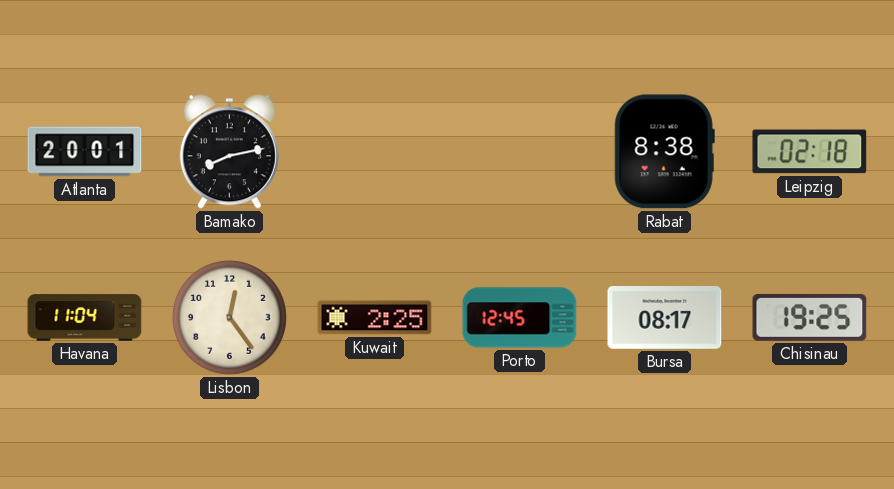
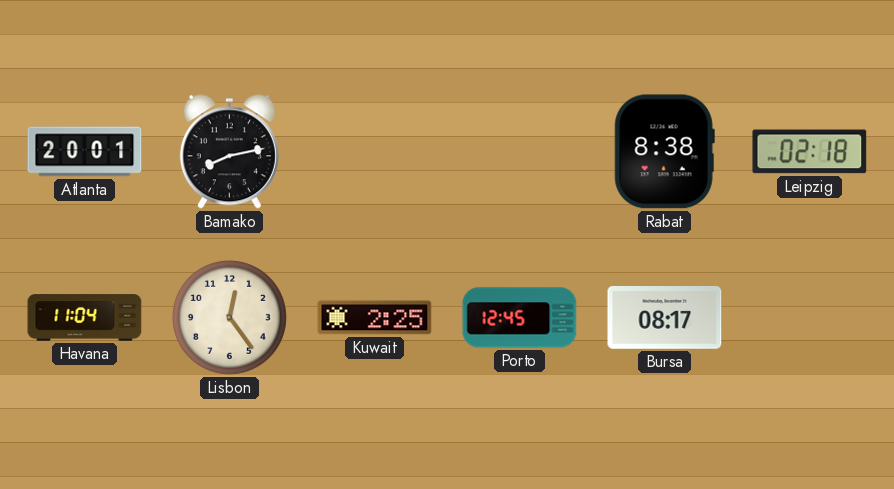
Chisinau: 19:25 -> none (810, 317)
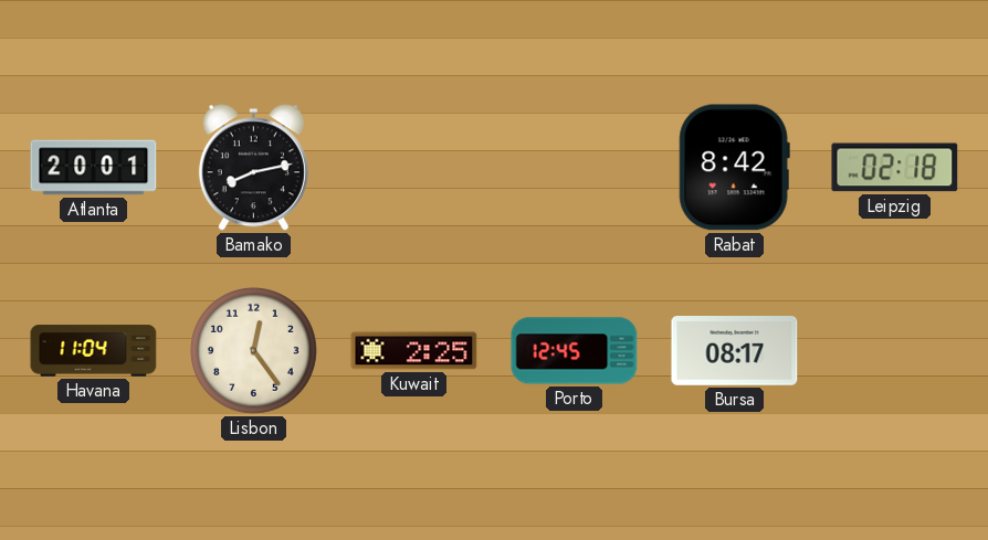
Rabat: 8:38 -> 8:42 (734, 168)
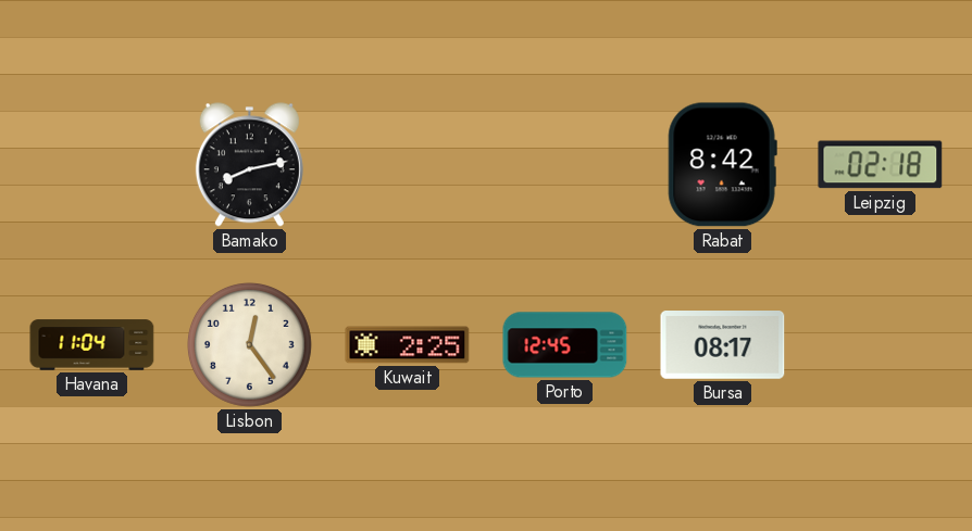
Atlanta: 20:01 -> none (94, 168)
